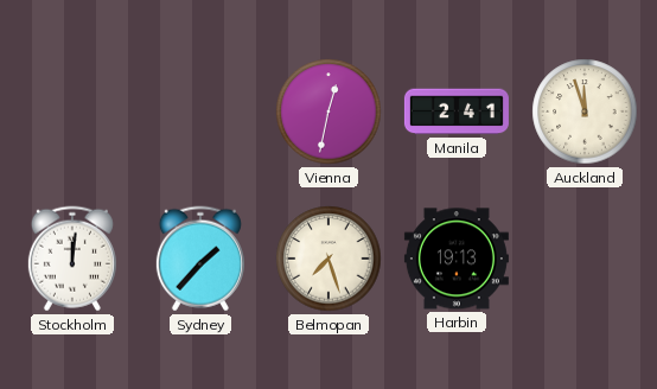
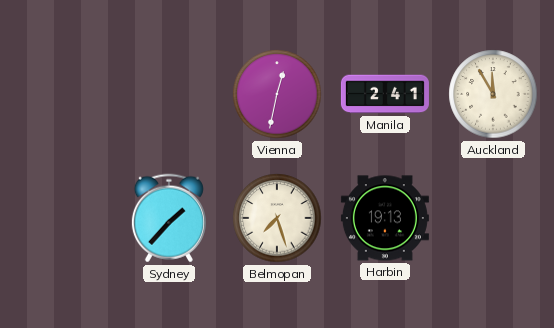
Auckland: 11:57 -> 11:55 (493, 94)
Stockholm: 12:01 -> none (72, 259)
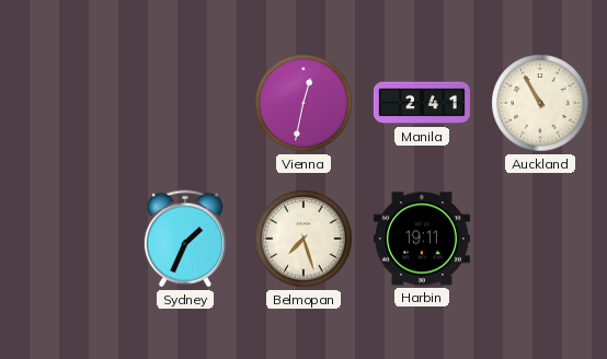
Auckland: 11:55 -> 10:55 (540, 103)
Sydney: 1:37 -> 1:34 (185, 239)
Harbin: 19:13 -> 19:11 (422, 239)
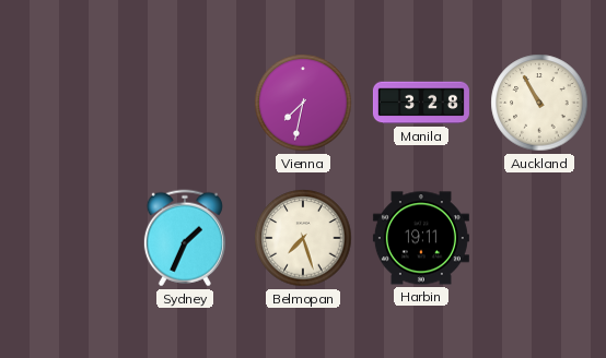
Vienna: 12:32 -> 7:32 (303, 103)
Manila: 2:41 -> 3:28 (421, 103)
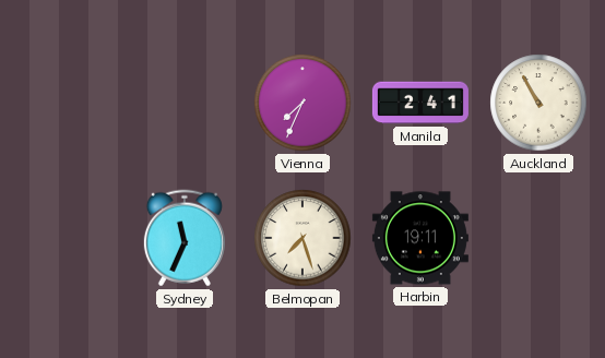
Vienna: 7:32 -> 7:34 (302, 103)
Manila: 3:28 -> 2:41 (420, 103)
Sydney: 1:34 -> 11:34 (185, 238)
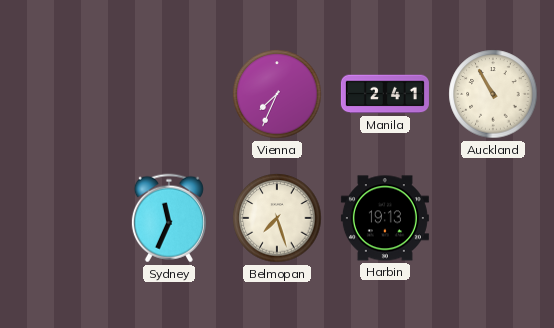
Harbin: 19:11 -> 19:13 (385, 218)
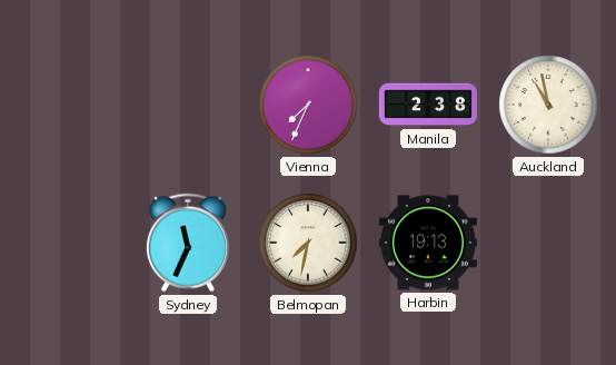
Manila: 2:41 -> 2:38 (428, 105)
Auckland: 10:55 -> 10:58 (548, 105)
Belmopan: 7:27 -> 7:32 (308, 243)
